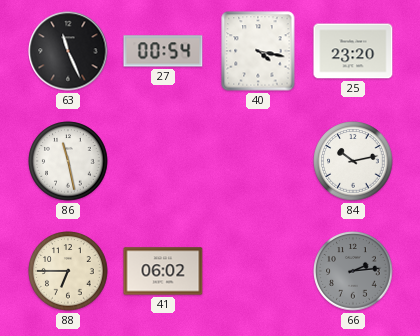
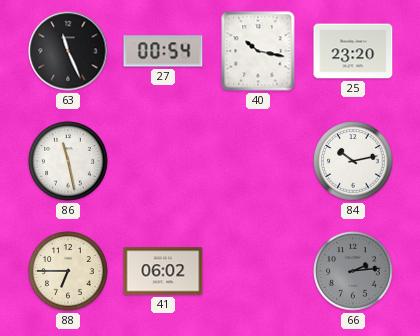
40: 4:17 -> 10:17 (258, 51)
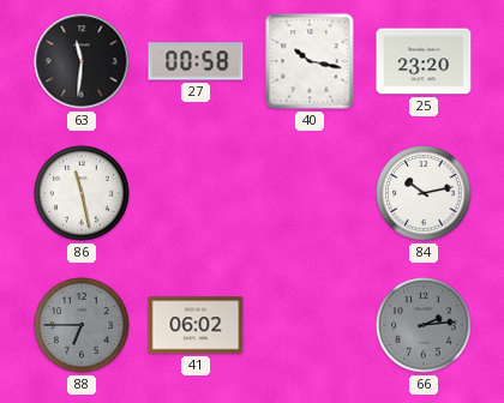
63: 11:26 -> 11:31 (82, 61)
27: 00:54 -> 00:58 (196, 61)
88 dial: cream -> grey (82, 325)
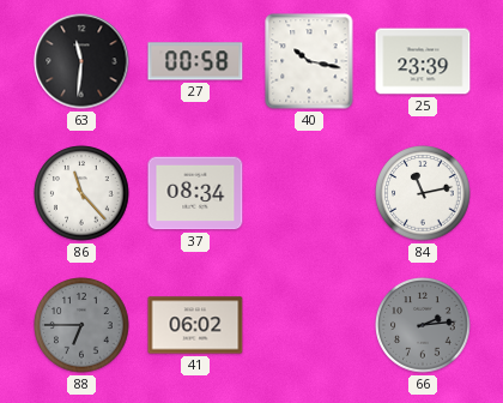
25: 23:20 -> 23:39 (423, 61)
86: 11:28 -> 11:23 (81, 193)
37: none -> 08:34 (195, 193)
84: 10:13 -> 11:13 (423, 193)
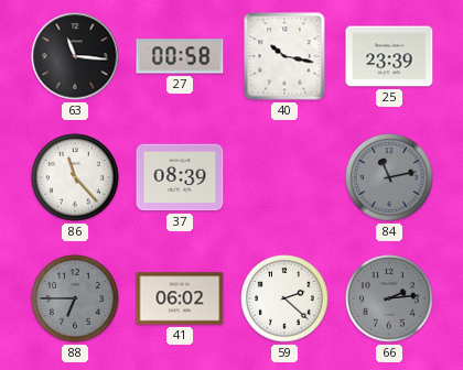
63: 11:31 -> 11:16 (75, 56)
37: 08:34 -> 08:39 (180, 177)
84 dial: white -> grey (389, 177)
59: none -> 2:22 (284, 298)
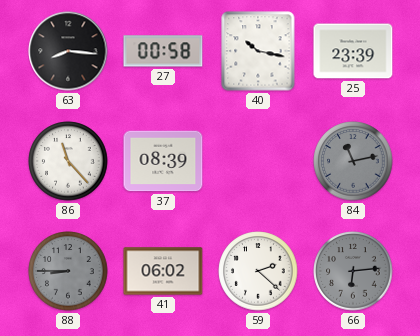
63: 11:16 -> 8:16 (68, 51)
88: 6:45 -> 8:45 (68, 271)
66: 2:14 -> 6:14 (353, 271)
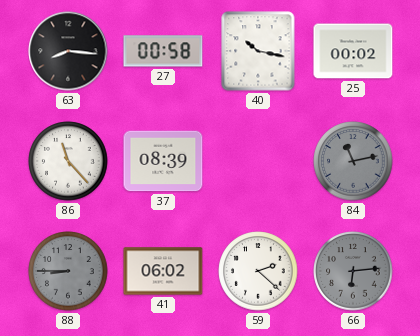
25: 23:39 -> 00:02 (353, 51)
